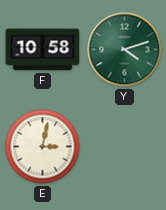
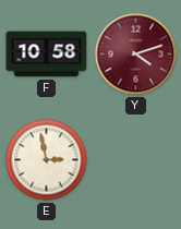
Y dial: green -> burgundy (136, 55)
E: 3:02 -> 2:58 (47, 160)
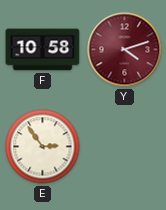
E: 2:58 -> 2:54 (43, 147)
